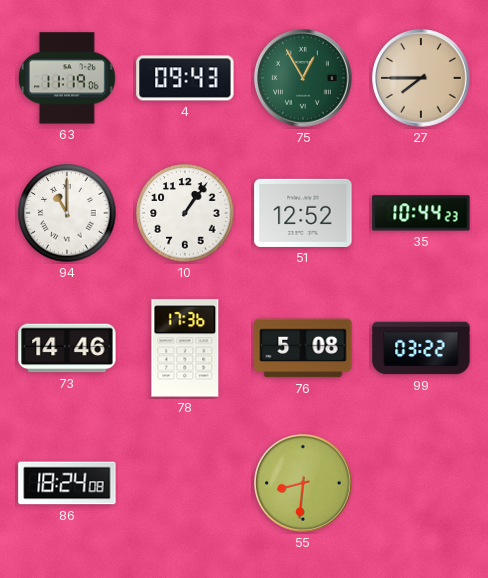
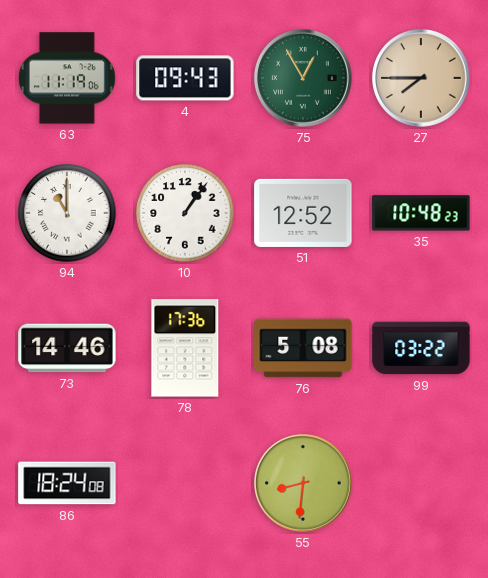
35: 10:44 -> 10:48 (421, 213)
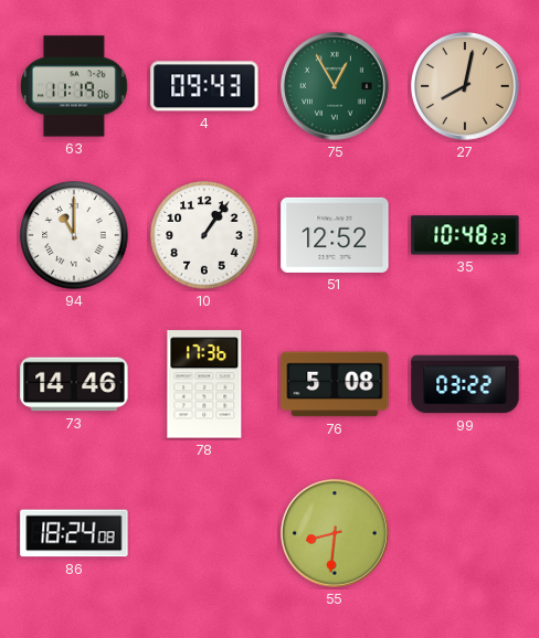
27: 7:45 -> 8:02 (466, 87)
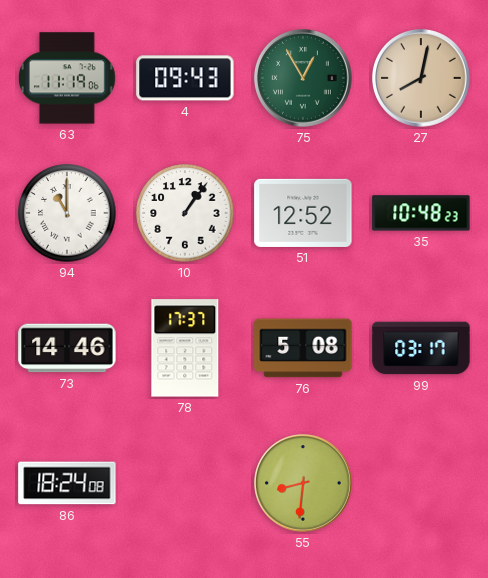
78: 17:36 -> 17:37 (185, 348)
99: 03:22 -> 03:17 (421, 348)
